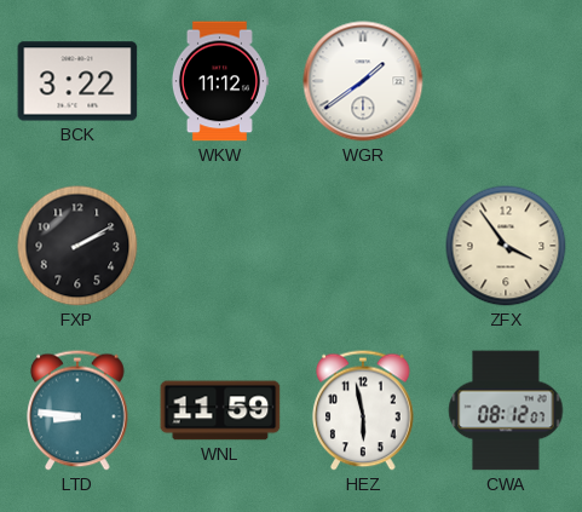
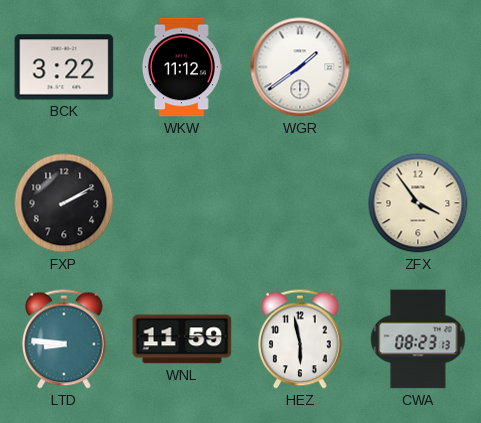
CWA: 08:12 -> 08:23 (418, 339)
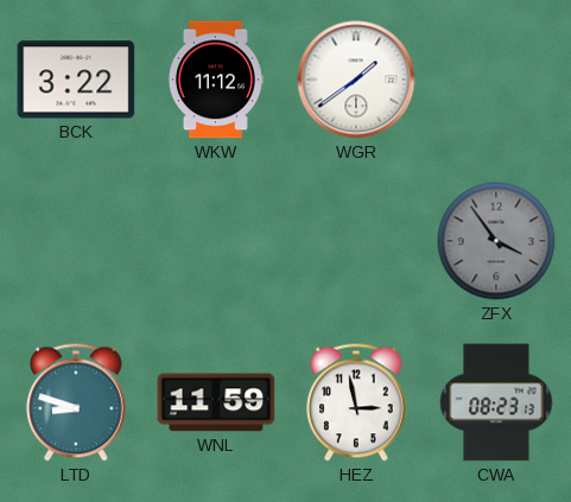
FXP: 2:10 -> none (64, 203)
ZFX dial: cream -> grey (496, 241)
LTD: 8:46 -> 8:48 (76, 402)
HEZ: 5:58 -> 2:58 (356, 402)
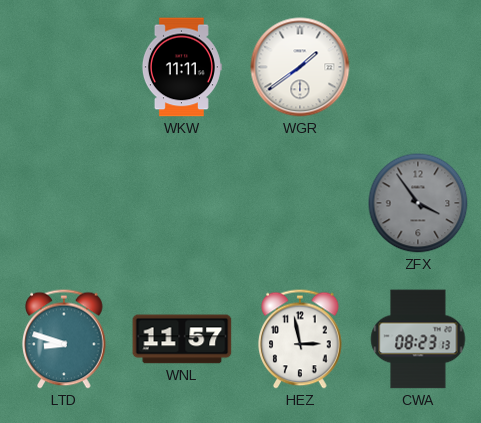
BCK: 3:22 -> none (76, 80)
WKW: 11:12 -> 11:11 (181, 67)
WNL: 11:59 -> 11:57 (182, 339)
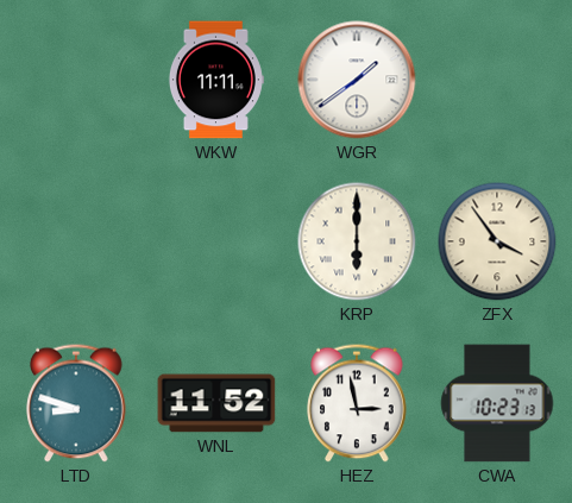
KRP: none -> 6:00 (357, 241)
ZFX dial: grey -> cream (497, 241)
WNL: 11:57 -> 11:52 (216, 403)
CWA: 08:23 -> 10:23 (497, 403)
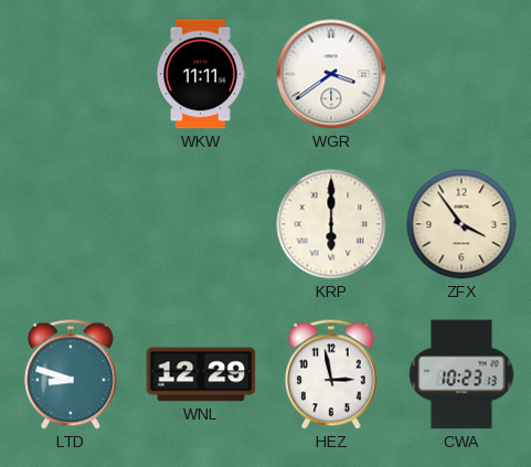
WGR: 1:39 -> 3:39 (331, 74)
WNL: 11:52 -> 12:29 (201, 374)
